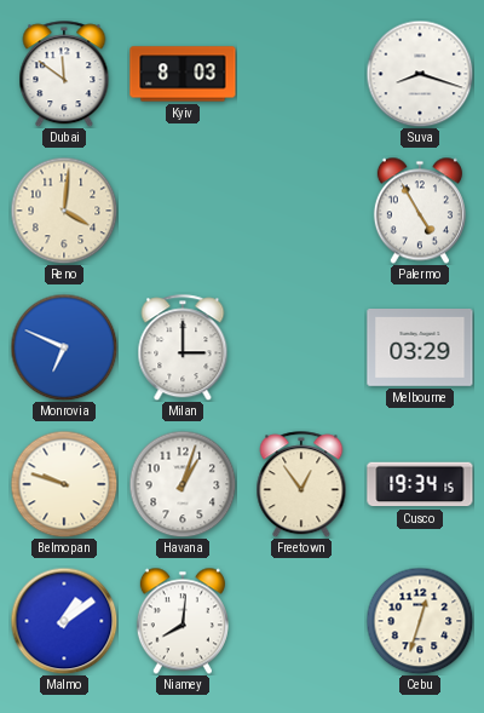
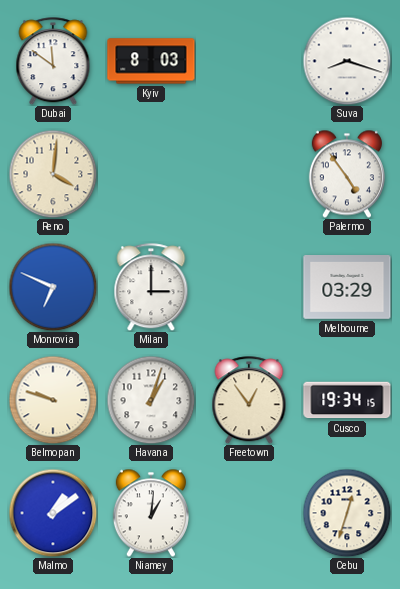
Palermo: 4:55 -> 4:54 (347, 174)
Niamey: 8:01 -> 1:01 (151, 513)
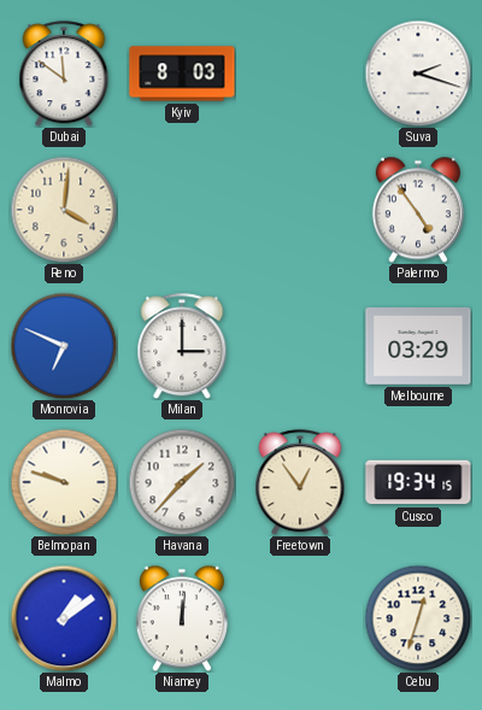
Suva: 8:18 -> 2:18 (418, 74)
Havana: 1:03 -> 1:37 (182, 482)
Niamey: 1:01 -> 12:01 (182, 618)
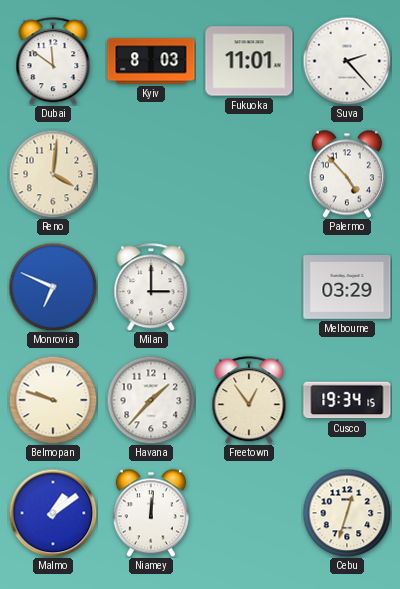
Fukuoka: none -> 11:01 (249, 61)
Suva: 2:18 -> 2:23 (347, 61)
Palermo: 4:54 -> 4:53 (347, 174)
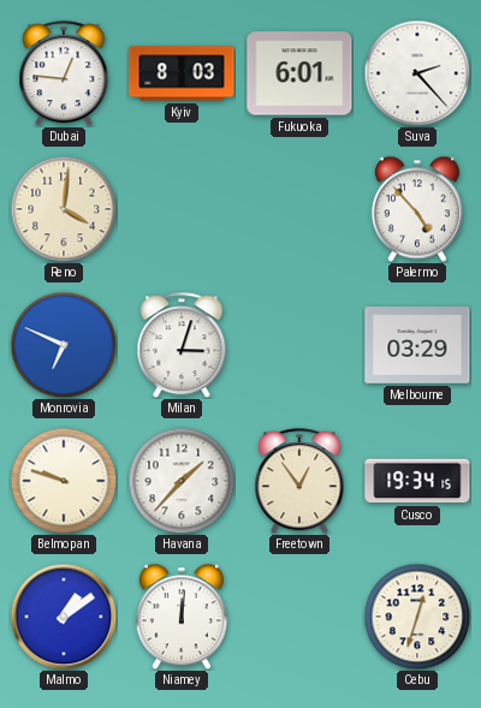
Dubai: 11:51 -> 12:46 (64, 73)
Fukuoka: 11:01 -> 6:01 (299, 73)
Milan: 3:00 -> 3:03 (182, 345)
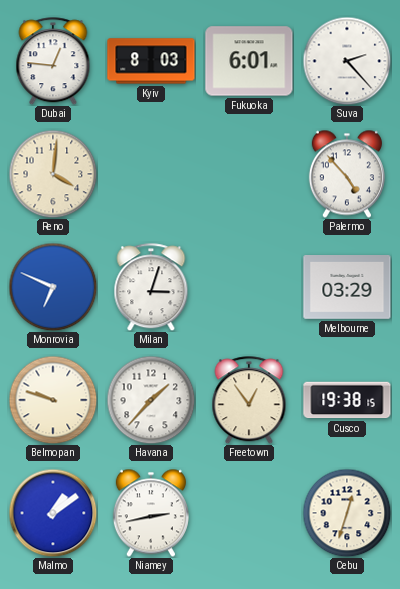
Cusco: 19:34 -> 19:38 (347, 400)
Niamey: 12:01 -> 2:43 (151, 513)
